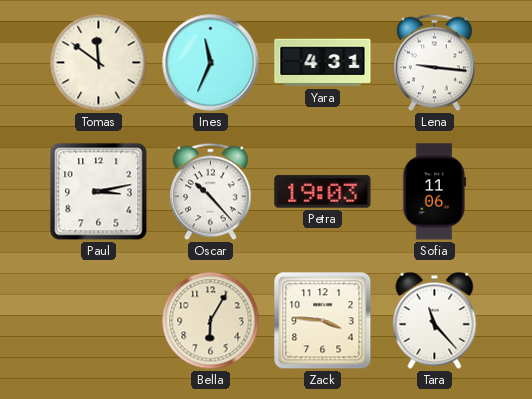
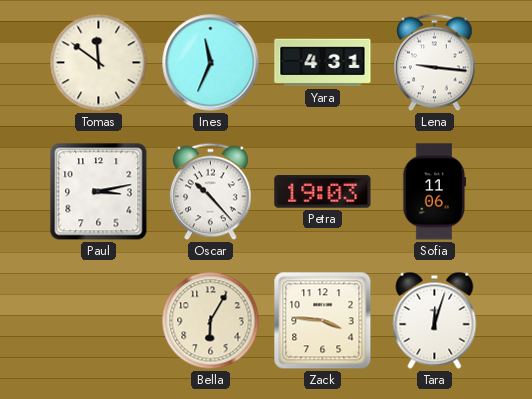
Tara: 11:23 -> 12:03 (435, 320)
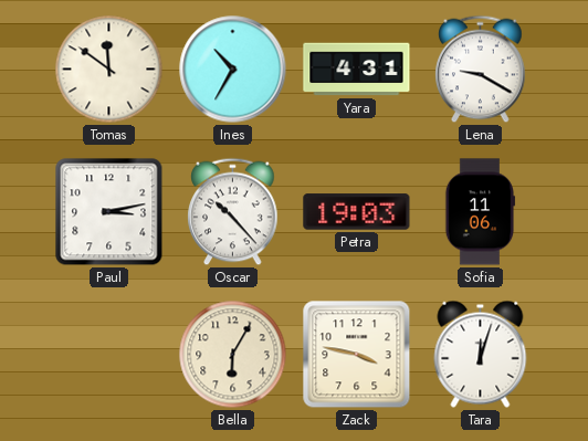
Ines: 11:34 -> 10:35 (233, 70)
Lena: 9:16 -> 9:20 (481, 70)
Zack: 3:46 -> 3:47 (357, 355)
